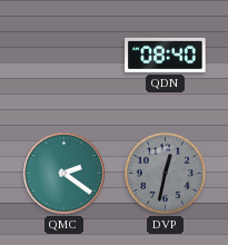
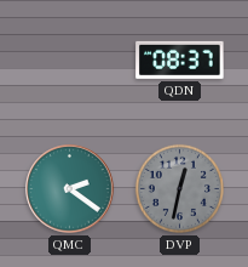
QDN: 08:40 -> 08:37 (180, 59)
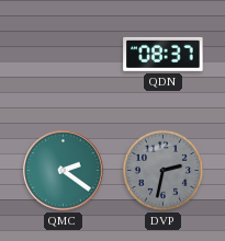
DVP: 12:32 -> 2:32 (162, 170)
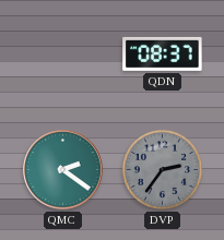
DVP: 2:32 -> 2:36 (162, 169)
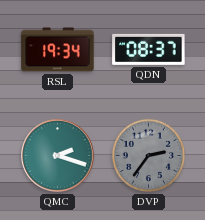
RSL: none -> 19:34 (58, 50)
QMC: 2:21 -> 2:18 (58, 156)
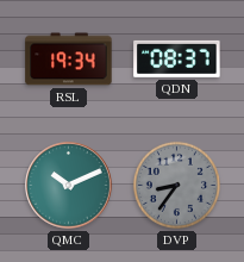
QMC: 2:18 -> 10:11 (69, 186)
DVP: 2:36 -> 8:36 (176, 185)
